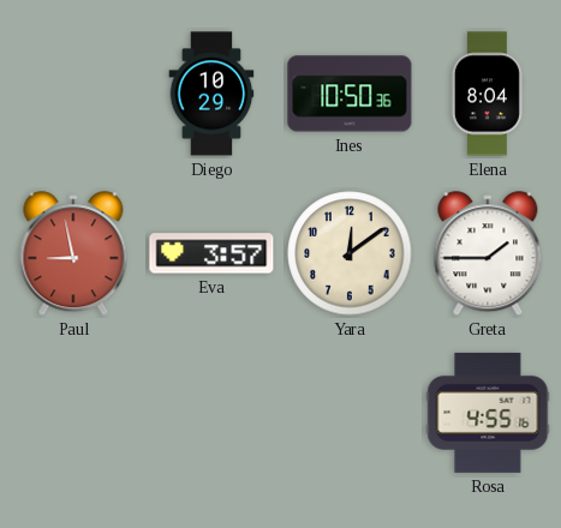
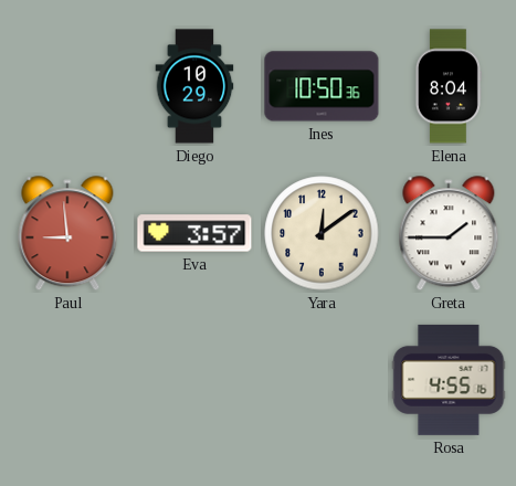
Paul: 8:58 -> 8:59 (67, 234)
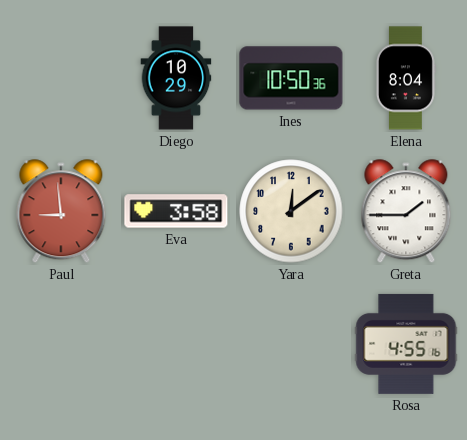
Eva: 3:57 -> 3:58 (176, 211)
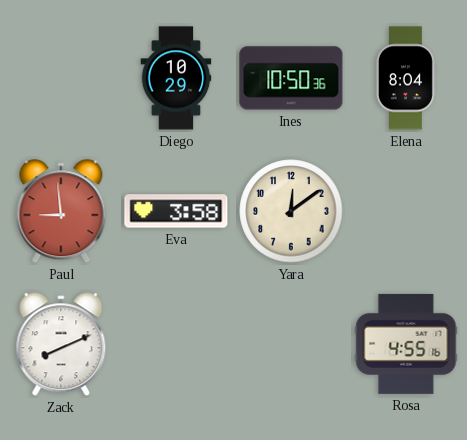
Greta: 1:45 -> none (406, 212)
Zack: none -> 8:11 (61, 345)
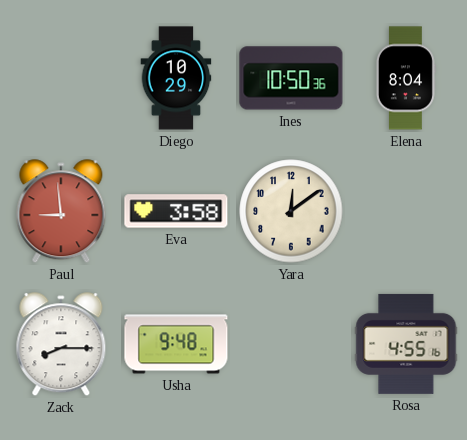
Zack: 8:11 -> 8:15 (61, 345)
Usha: none -> 9:48 (176, 344)
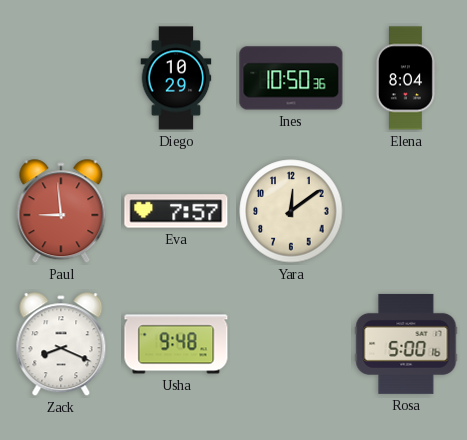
Eva: 3:58 -> 7:57 (176, 211)
Zack: 8:15 -> 8:19 (61, 345)
Rosa: 4:55 -> 5:00 (406, 344)
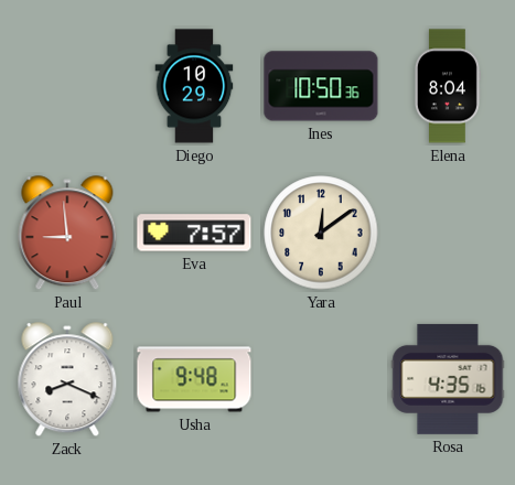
Rosa: 5:00 -> 4:35 (448, 379)
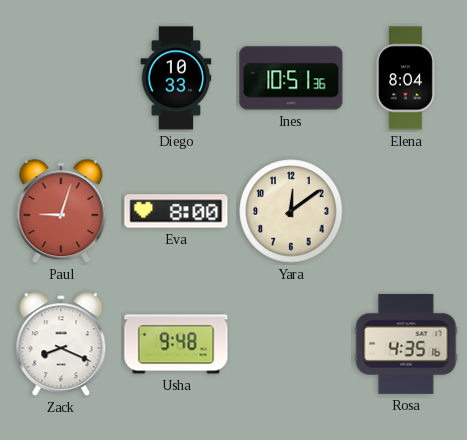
Diego: 10:29 -> 10:33 (176, 78)
Ines: 10:50 -> 10:51 (291, 78)
Paul: 8:59 -> 9:03 (61, 212)
Eva: 7:57 -> 8:00 (176, 211)
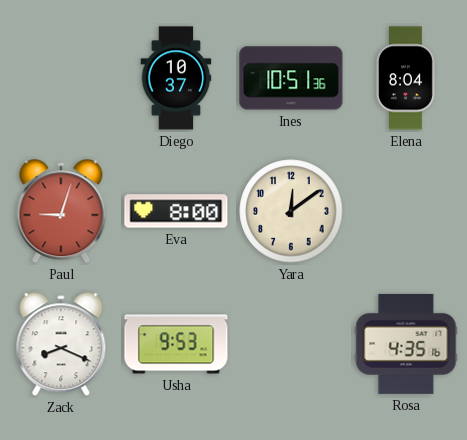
Diego: 10:33 -> 10:37 (176, 78)
Usha: 9:48 -> 9:53 (176, 344)
